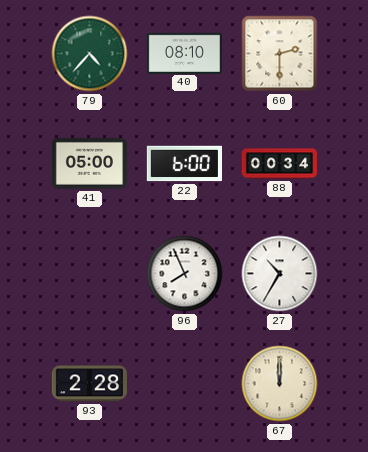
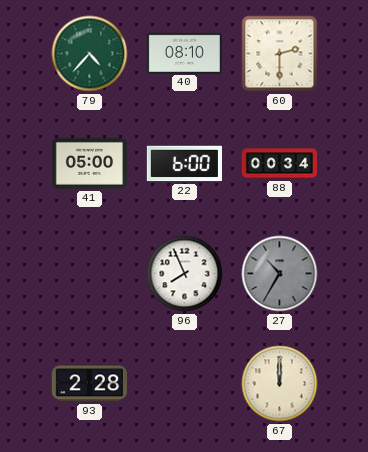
27 dial: white -> grey (280, 274)
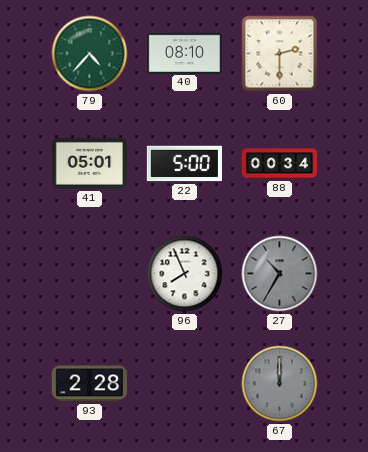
41: 05:00 -> 05:01 (89, 163)
22: 6:00 -> 5:00 (184, 164)
67 dial: cream -> grey (280, 384)
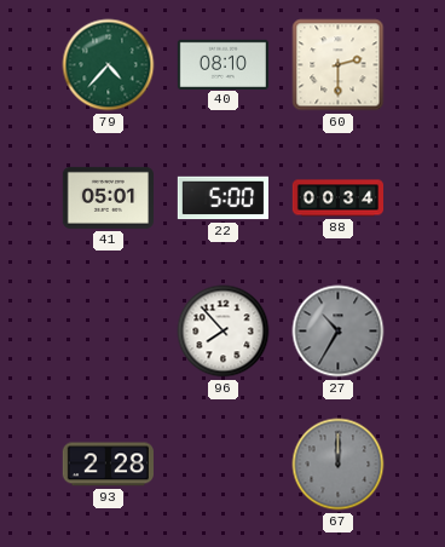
96: 7:56 -> 7:53 (224, 332)
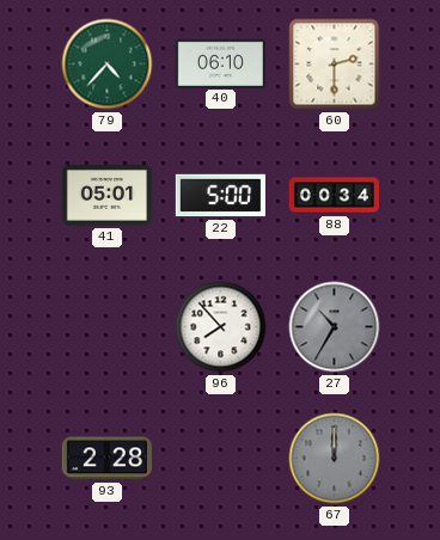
40: 08:10 -> 06:10 (220, 63)
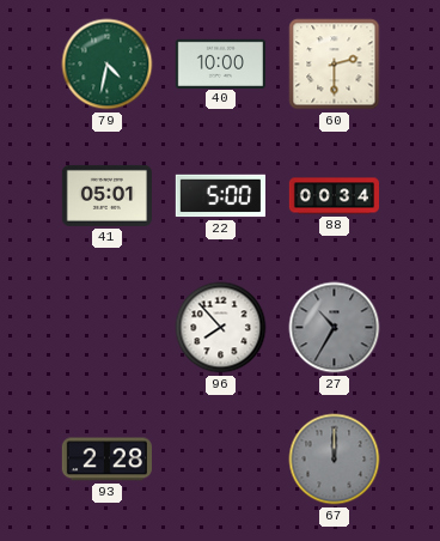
79: 4:37 -> 4:32 (108, 65)
40: 06:10 -> 10:00 (220, 63)
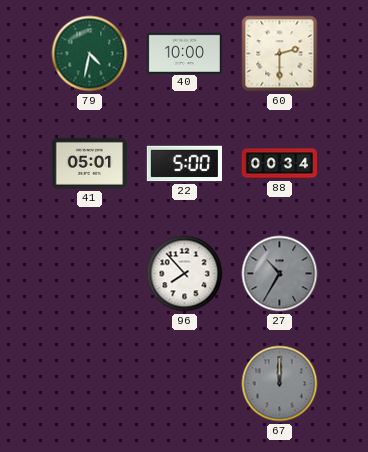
93: 2:28 -> none (106, 460)
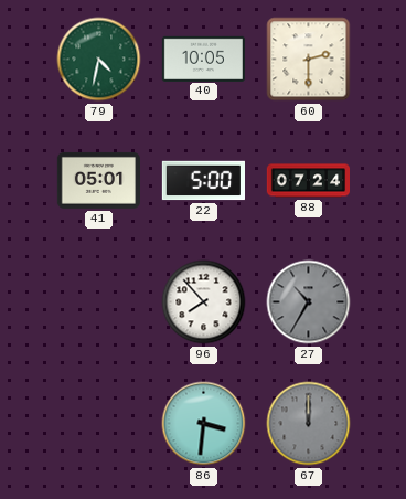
40: 10:00 -> 10:05 (203, 59)
88: 00:34 -> 07:24 (308, 181)
86: none -> 3:31 (204, 424)
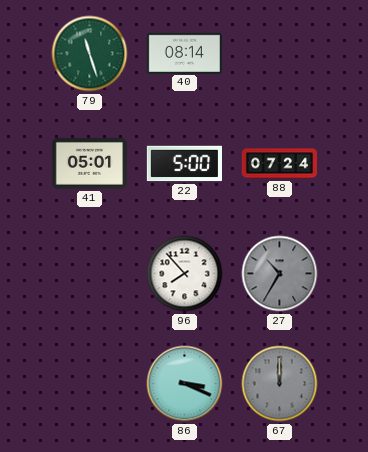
79: 4:32 -> 11:27 (90, 54)
40: 10:05 -> 08:14 (184, 53)
60: 2:30 -> none (309, 60)
86: 3:31 -> 3:19 (185, 384)
